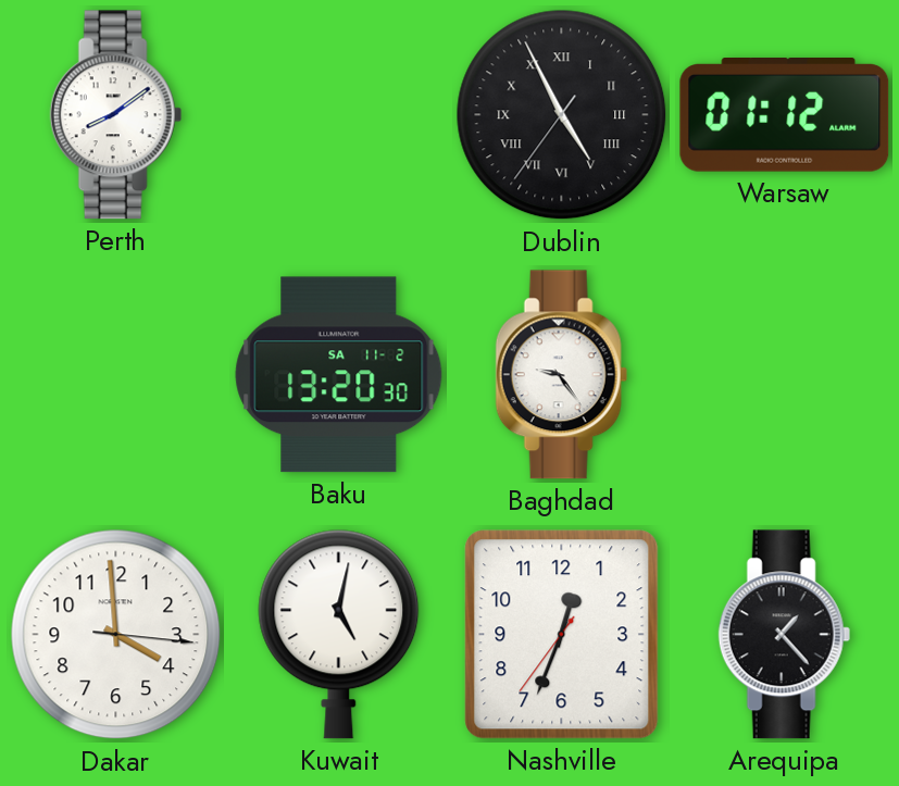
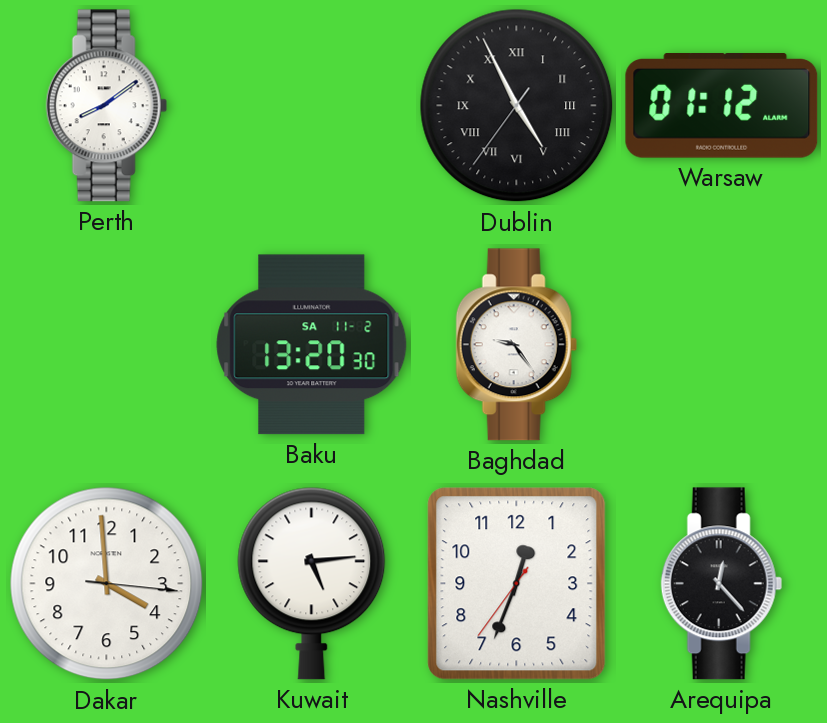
Kuwait: 5:02 -> 5:14 (312, 583)
Arequipa: 1:23 -> 12:23 (721, 584)
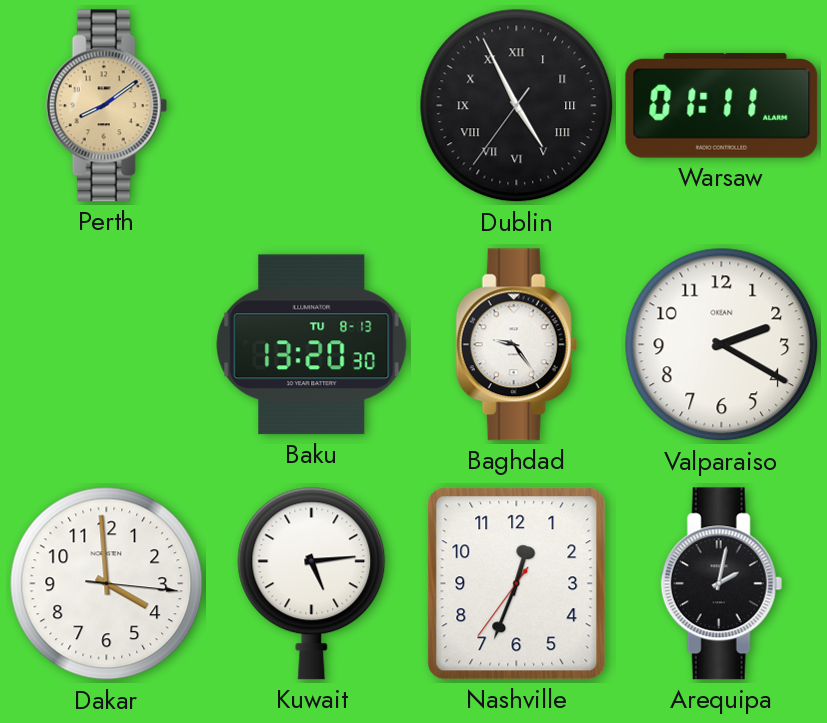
Perth dial: white -> champagne (106, 106)
Warsaw: 01:12 -> 01:11 (722, 106)
Baku date: SA 11-2 -> TU 8-13 (312, 345)
Valparaiso: none -> 2:20 (722, 345)
Arequipa: 12:23 -> 2:02 (721, 584)
